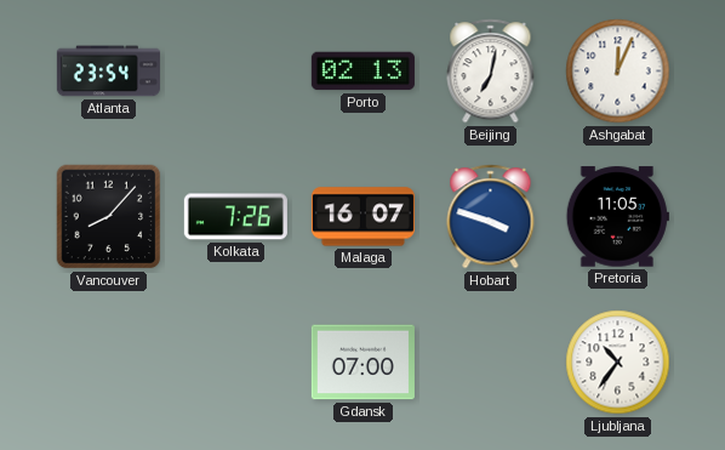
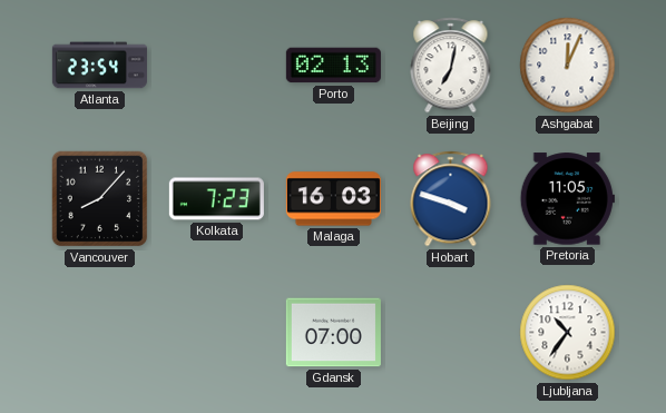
Kolkata: 7:26 -> 7:23 (216, 199)
Malaga: 16:07 -> 16:03 (333, 199)
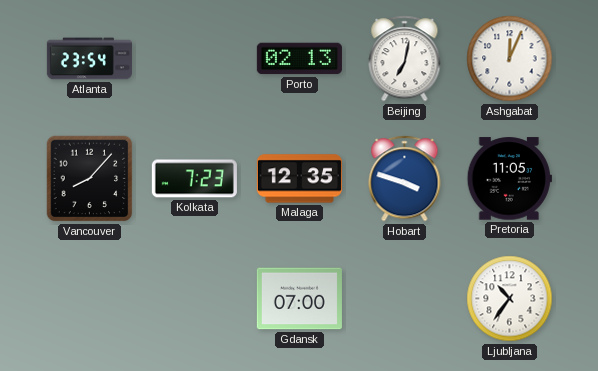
Malaga: 16:03 -> 12:35 (299, 179)
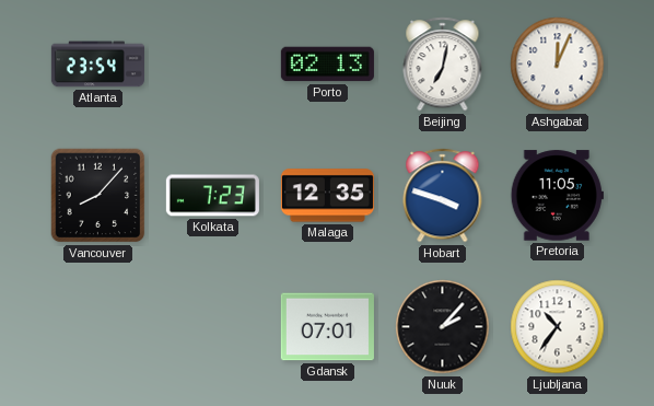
Gdansk: 07:00 -> 07:01 (327, 327)
Nuuk: none -> 2:07 (443, 327)
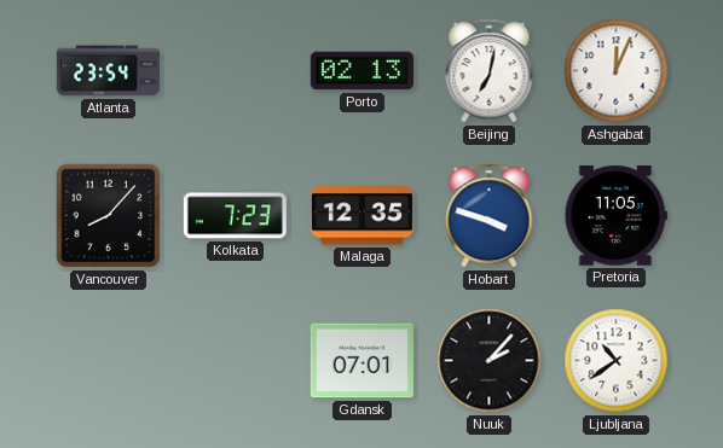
Ljubljana: 10:36 -> 10:39 (617, 361)
